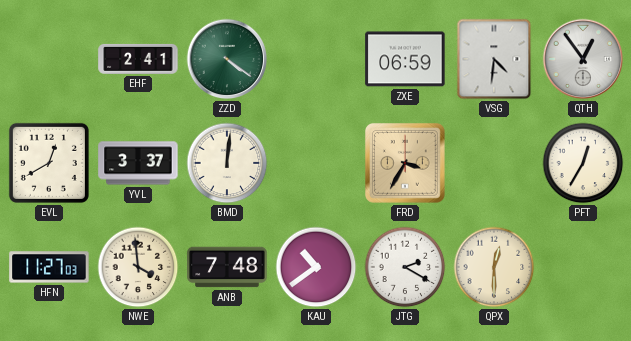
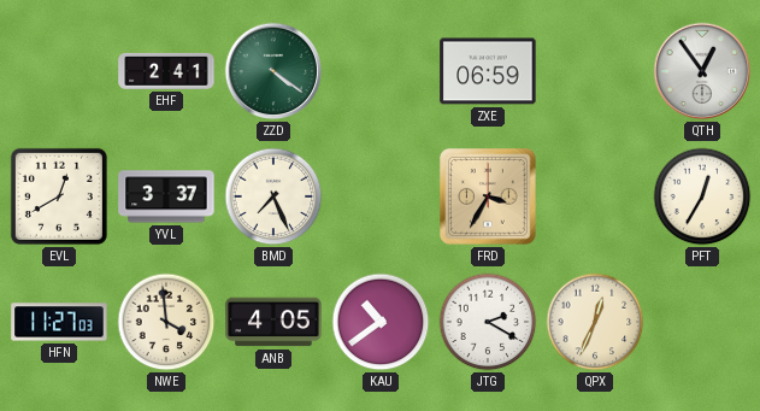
VSG: 4:31 -> none (494, 59)
BMD: 12:01 -> 7:26 (273, 196)
ANB: 7:48 -> 4:05 (273, 322)
QPX: 12:30 -> 12:34 (595, 322)
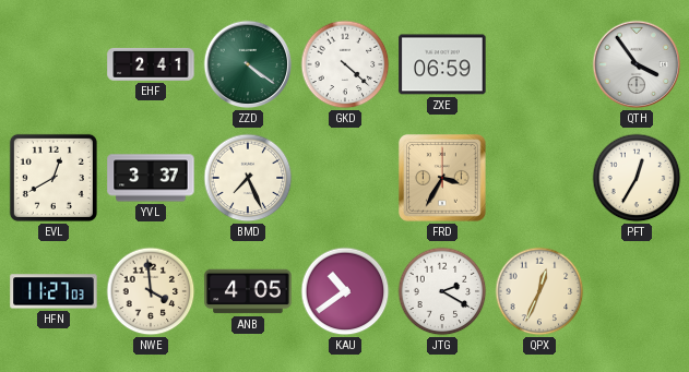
GKD: none -> 4:22 (345, 64)
QTH: 12:54 -> 3:54 (637, 64)
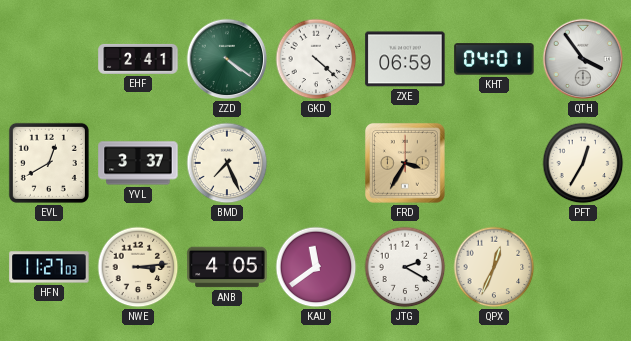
KHT: none -> 04:01 (494, 59)
NWE: 3:59 -> 3:14 (138, 267)
KAU: 10:39 -> 11:39 (316, 267)
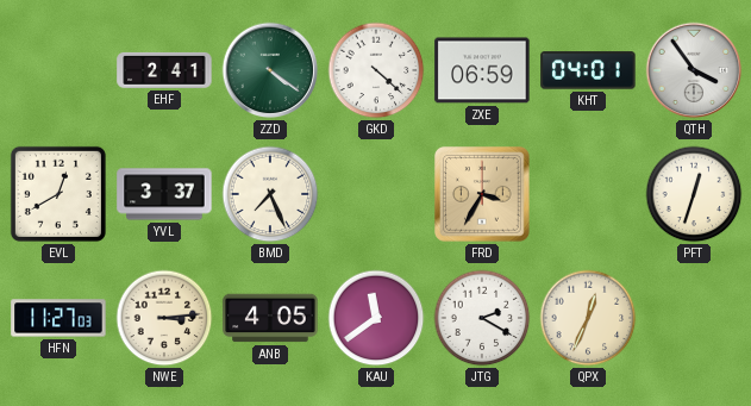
PFT: 12:35 -> 12:33 (694, 194)
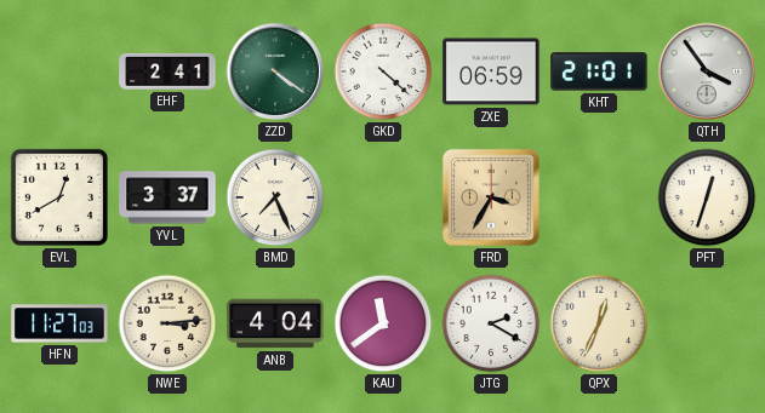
KHT: 04:01 -> 21:01 (599, 71)
ANB: 4:05 -> 4:04 (275, 323)
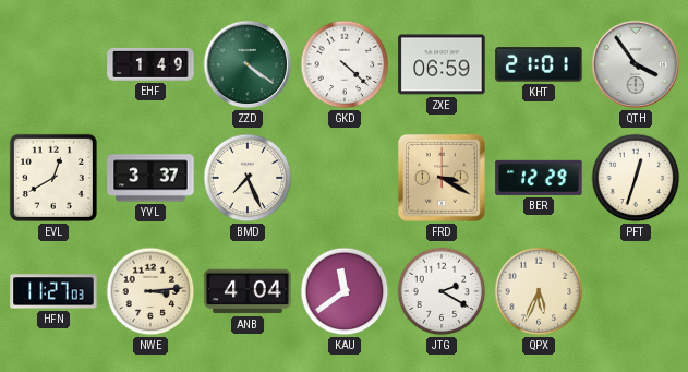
EHF: 2:41 -> 1:49 (150, 64)
FRD: 3:35 -> 3:20 (443, 179)
BER: none -> 12:29 (539, 178)
QPX: 12:34 -> 5:34 (539, 291)
